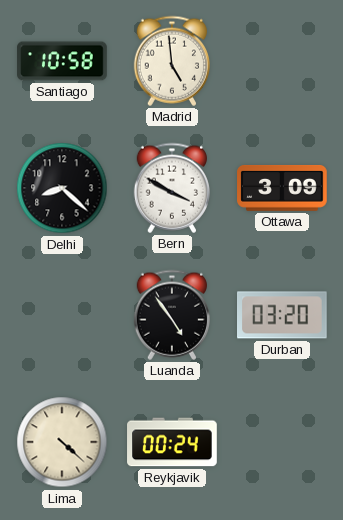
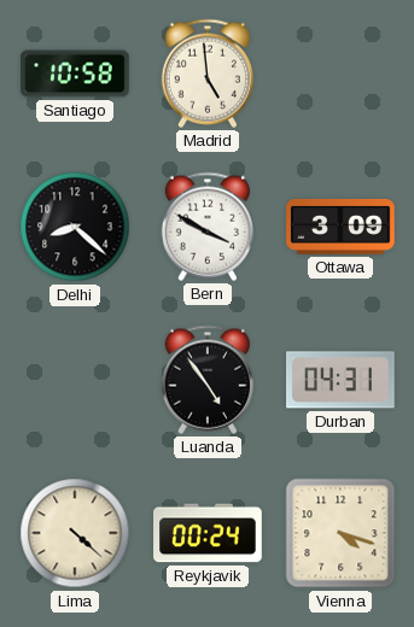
Durban: 03:20 -> 04:31 (342, 380)
Vienna: none -> 4:18 (340, 533)
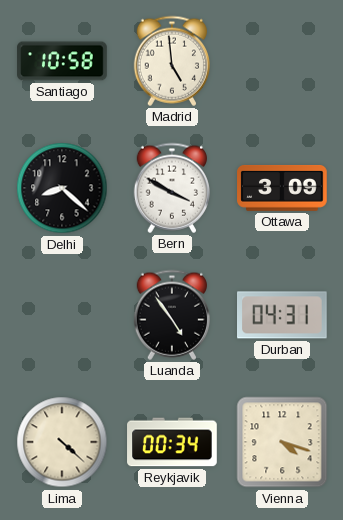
Reykjavik: 00:24 -> 00:34 (172, 442)
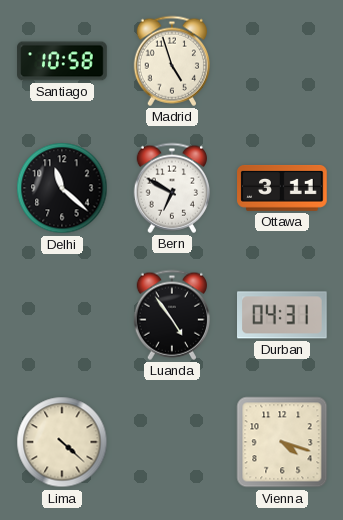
Madrid: 4:59 -> 4:57 (171, 61)
Delhi: 8:22 -> 11:22 (62, 188)
Bern: 3:50 -> 6:50 (171, 188)
Ottawa: 3:09 -> 3:11 (282, 188)
Reykjavik: 00:34 -> none (172, 442)
